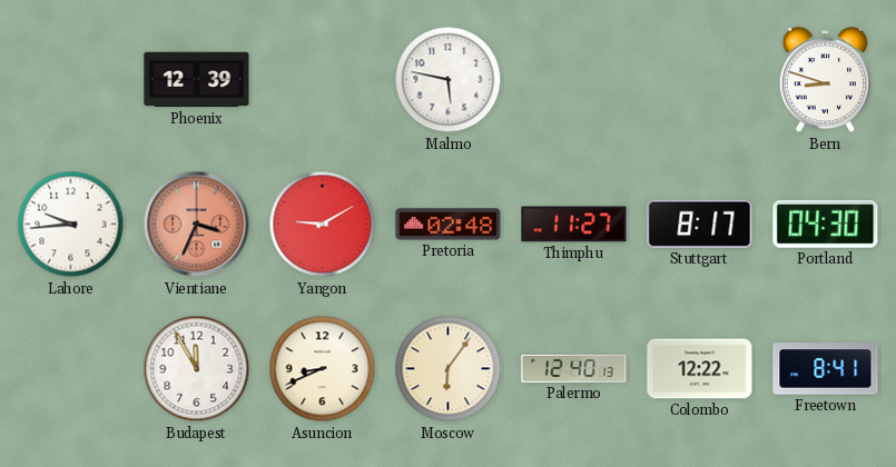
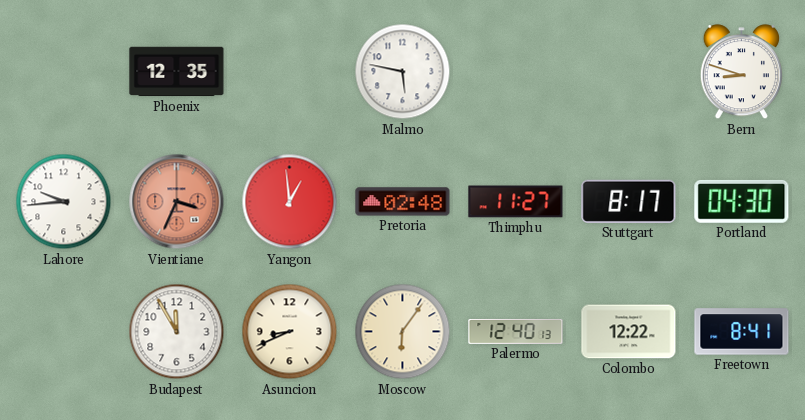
Phoenix: 12:39 -> 12:35 (177, 72)
Yangon: 9:10 -> 12:59 (290, 202)
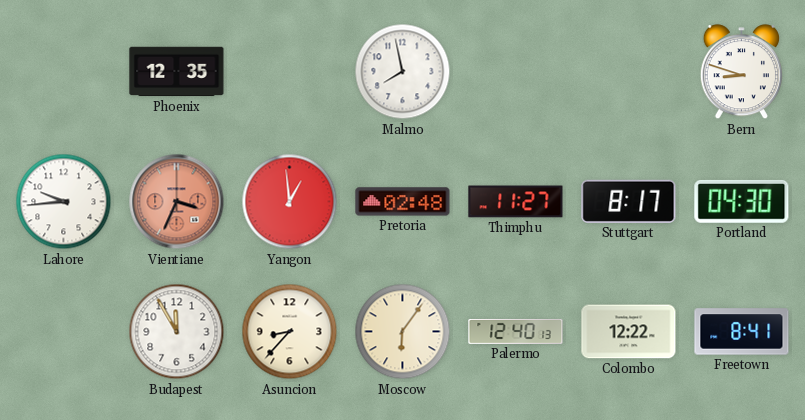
Malmo: 5:47 -> 7:58 (403, 72)
Asuncion: 8:41 -> 8:37 (290, 332)
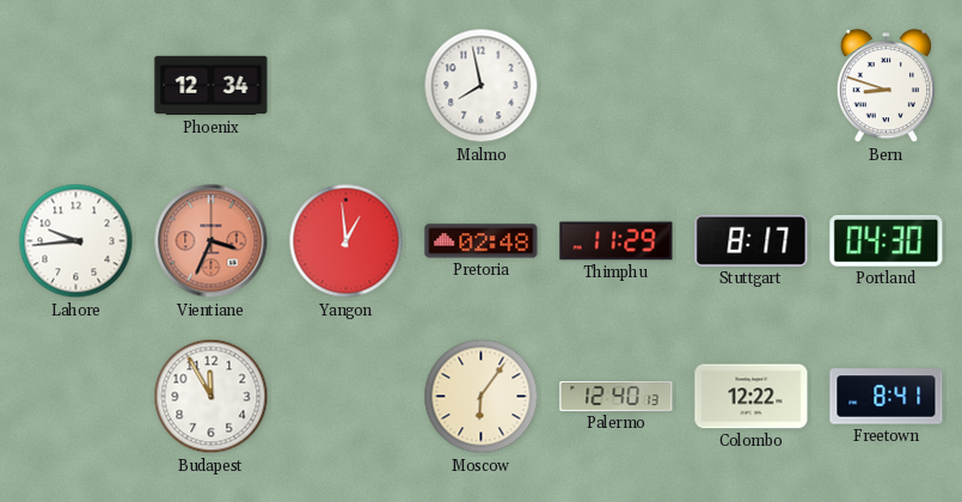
Phoenix: 12:35 -> 12:34 (212, 86)
Thimphu: 11:27 -> 11:29 (617, 241)
Asuncion: 8:37 -> none (290, 332)
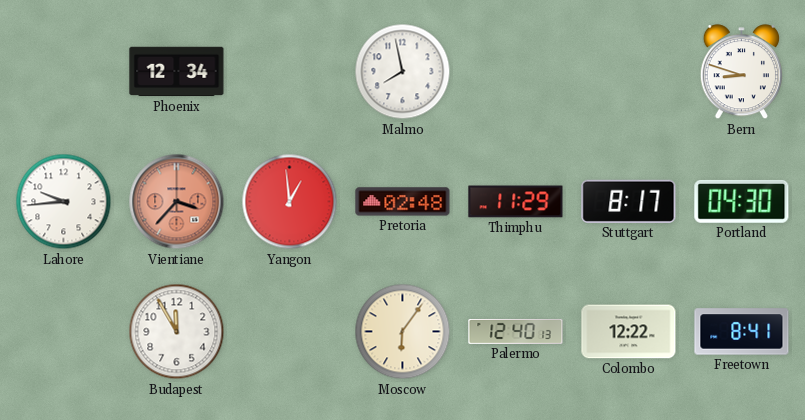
Vientiane: 3:34 -> 3:37 (177, 202)
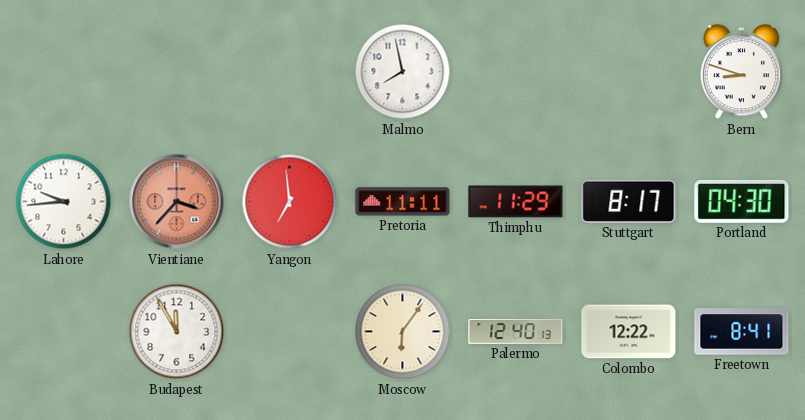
Phoenix: 12:34 -> none (177, 72)
Yangon: 12:59 -> 6:59 (290, 202)
Pretoria: 02:48 -> 11:11 (403, 202)
